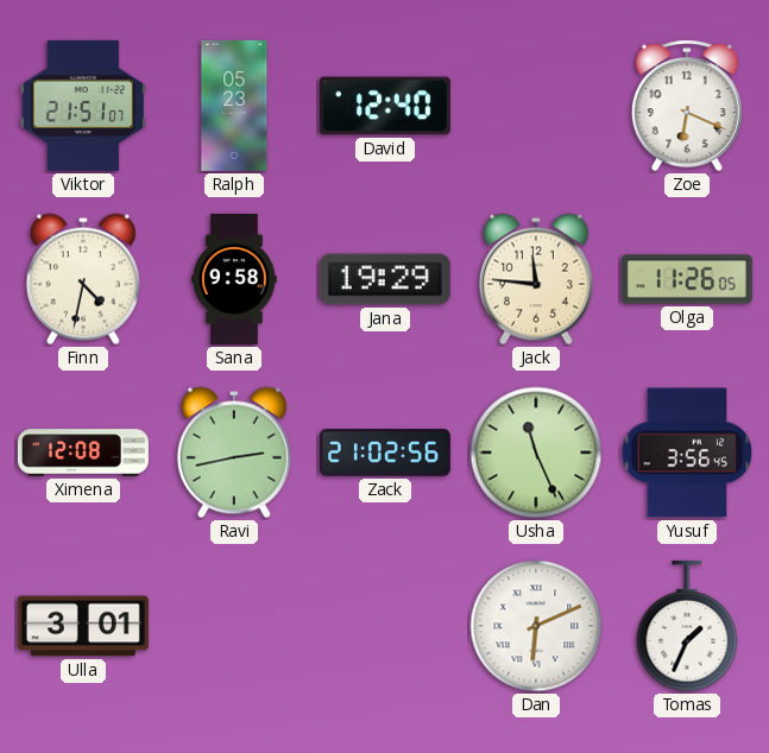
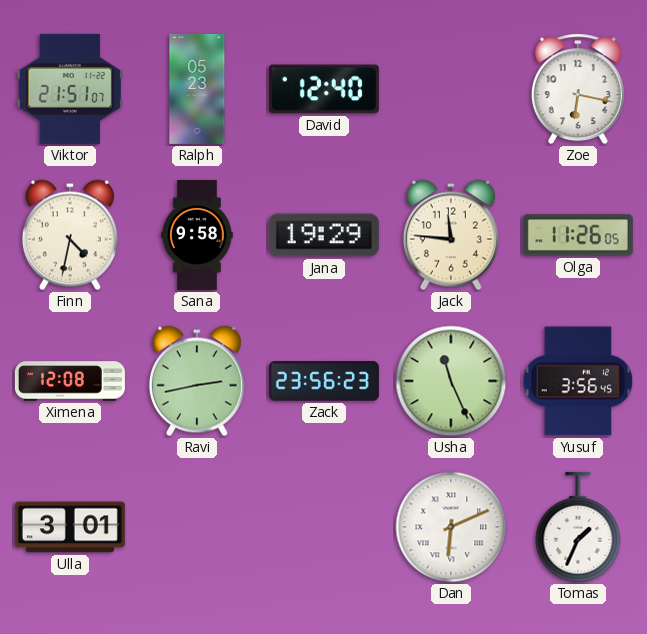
Zoe: 6:19 -> 6:17 (578, 89)
Zack: 21:02 -> 23:56 (324, 381)
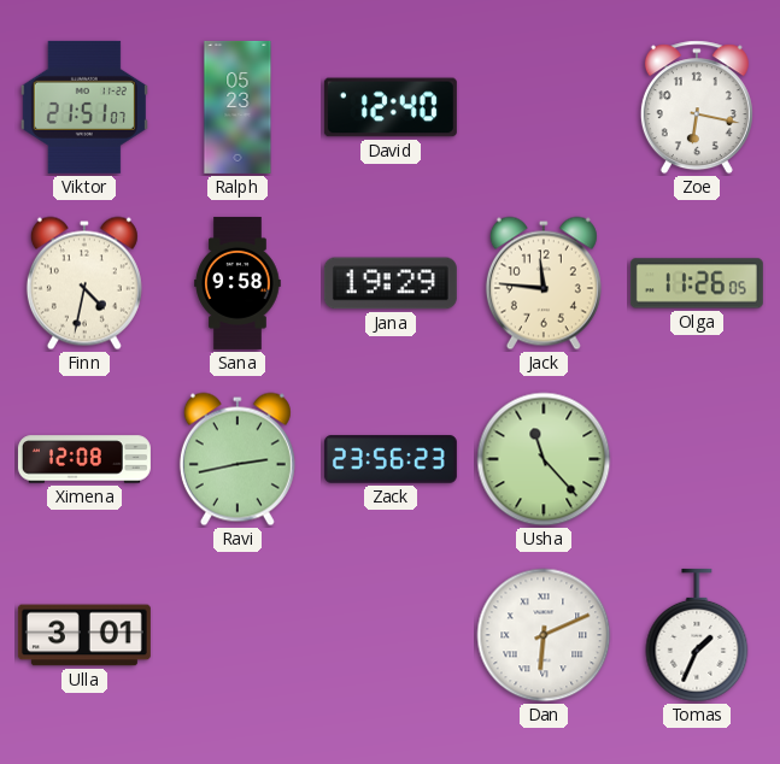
Usha: 11:26 -> 11:23 (544, 459)
Yusuf: 3:56 -> none (578, 381)
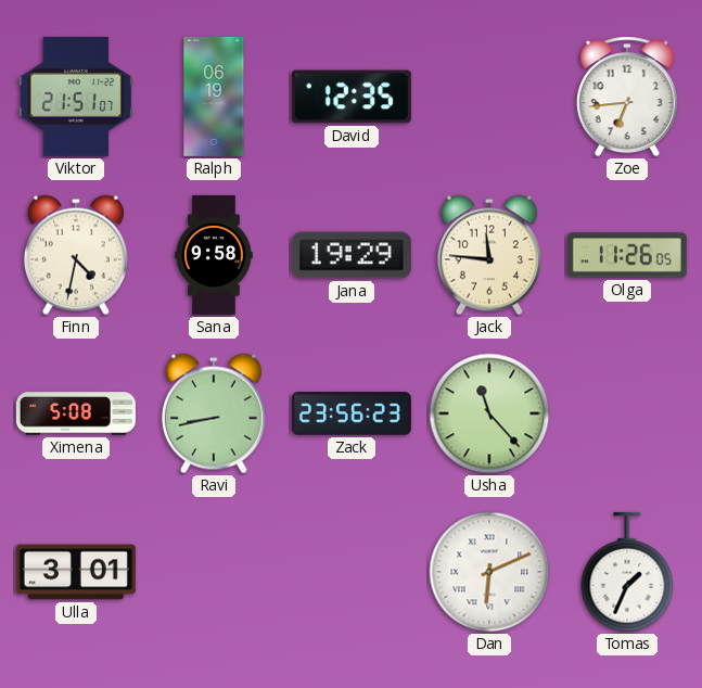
Ralph: 05:23 -> 06:19 (214, 97)
David: 12:40 -> 12:35 (352, 97)
Zoe: 6:17 -> 6:44 (627, 97)
Ximena: 12:08 -> 5:08 (76, 413)
Ravi: 2:43 -> 8:43 (214, 413)
